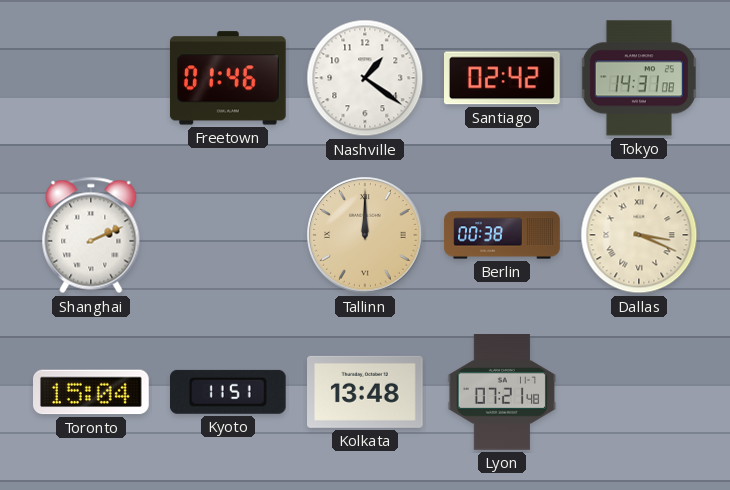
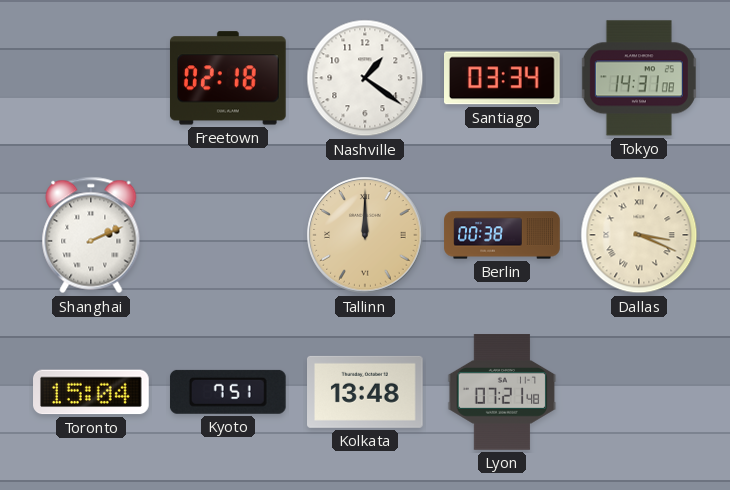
Freetown: 01:46 -> 02:18 (228, 78)
Santiago: 02:42 -> 03:34 (503, 78)
Kyoto: 11:51 -> 7:51 (228, 392)
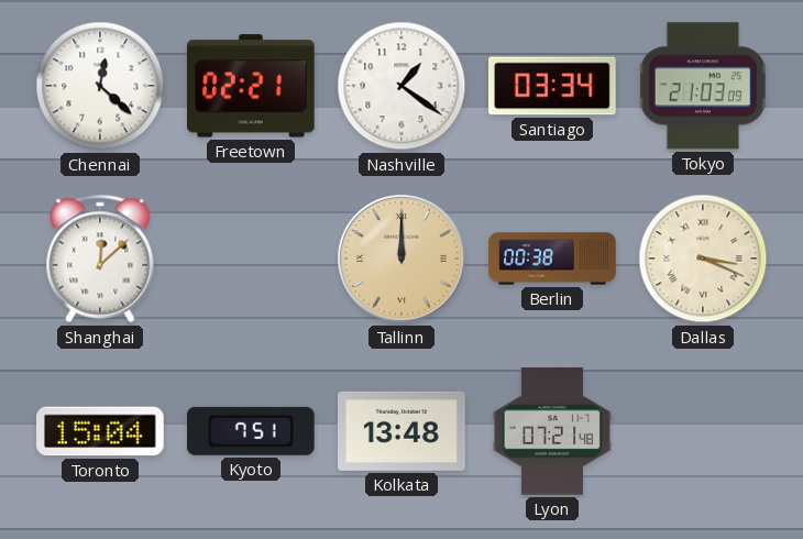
Chennai: none -> 12:22 (100, 86)
Freetown: 02:18 -> 02:21 (251, 86)
Tokyo: 14:31 -> 21:03 (703, 86)
Shanghai: 2:11 -> 12:08 (100, 258)
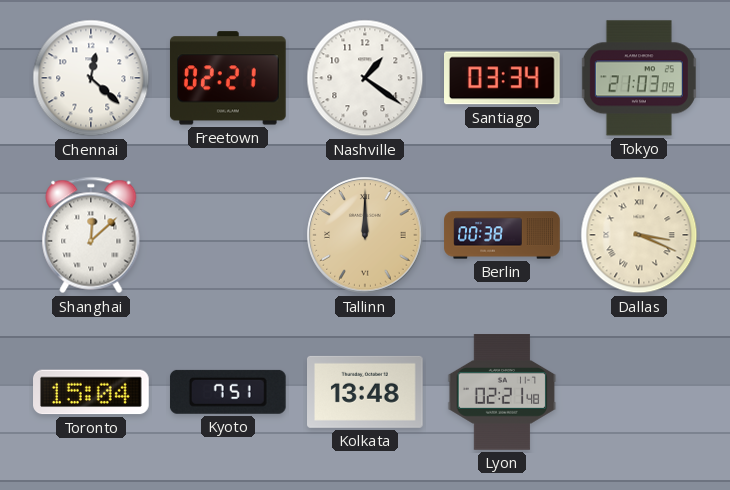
Lyon: 07:21 -> 02:21 (502, 392)
